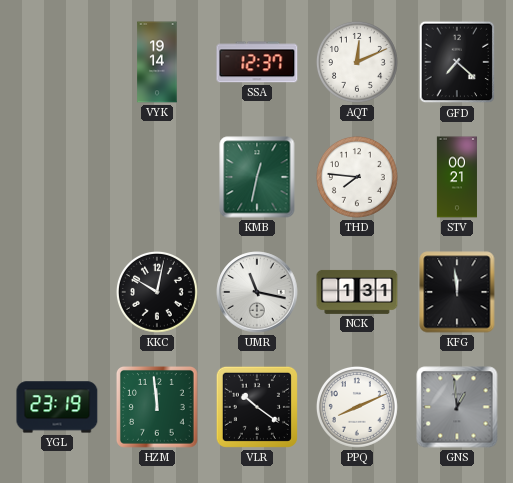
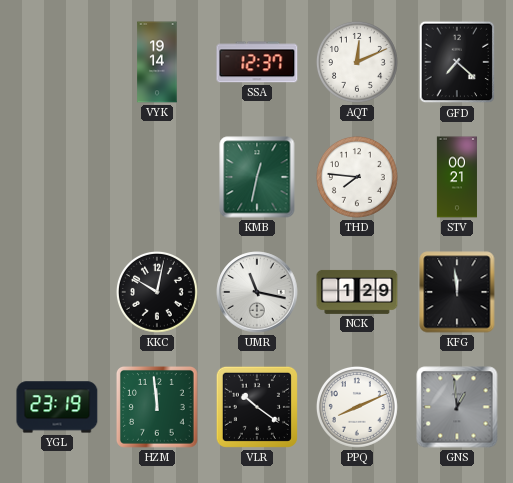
NCK: 1:31 -> 1:29 (357, 292)
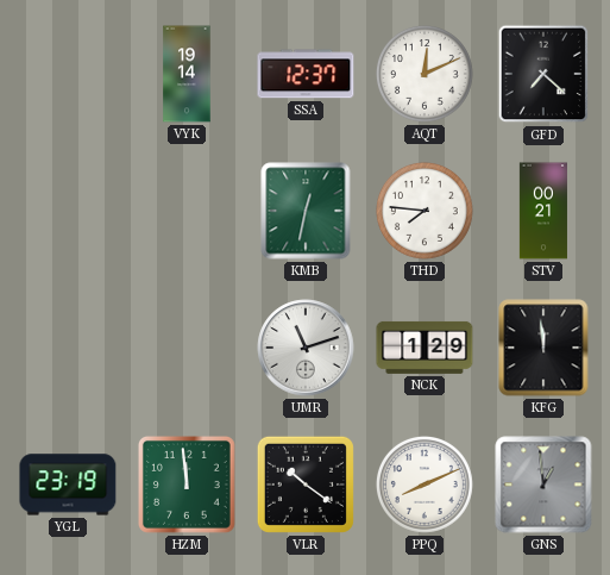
KKC: 10:02 -> none (157, 292)
UMR: 11:17 -> 11:12 (306, 348)
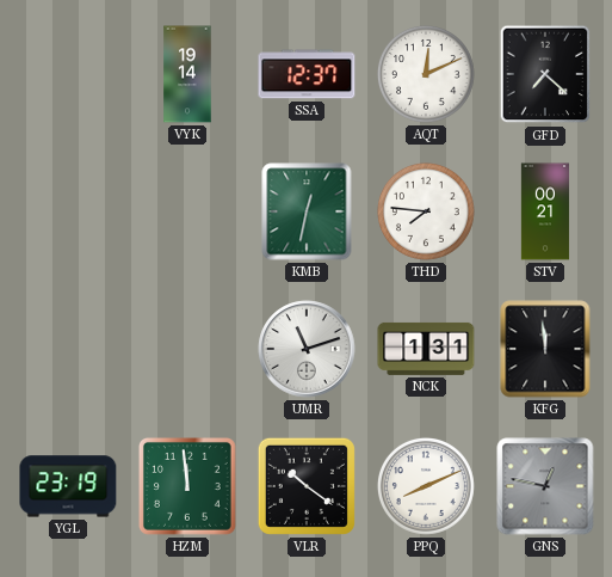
NCK: 1:29 -> 1:31 (426, 349)
GNS: 12:59 -> 12:47 (545, 486)
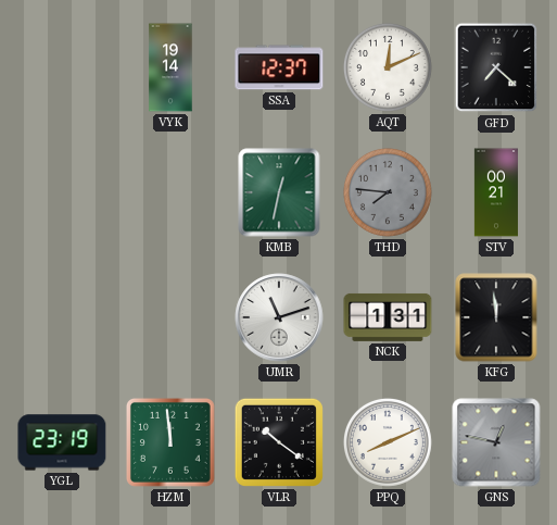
THD dial: white -> grey (388, 192)
